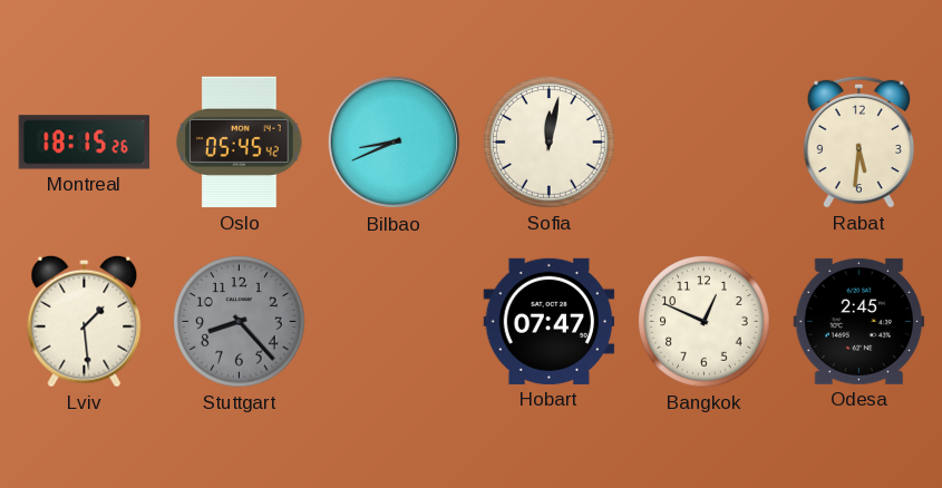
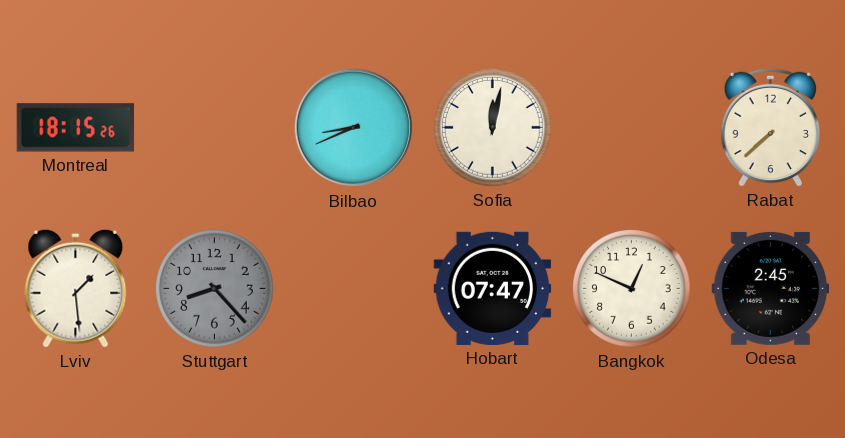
Oslo: 05:45 -> none (240, 143)
Rabat: 5:31 -> 7:38 (770, 127)
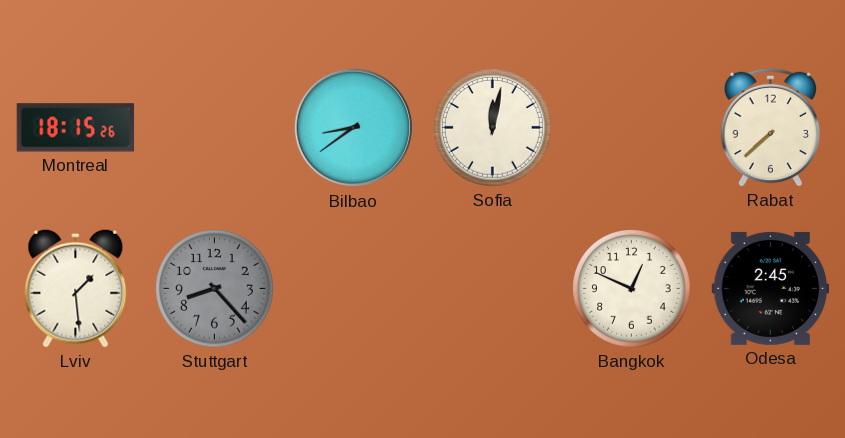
Bilbao: 8:41 -> 8:39 (354, 128)
Hobart: 07:47 -> none (493, 288)
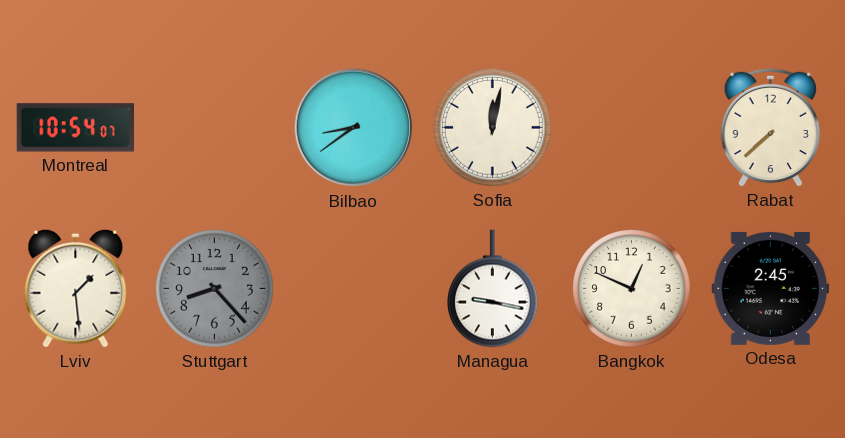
Montreal: 18:15 -> 10:54 (76, 128)
Managua: none -> 9:17 (493, 289)
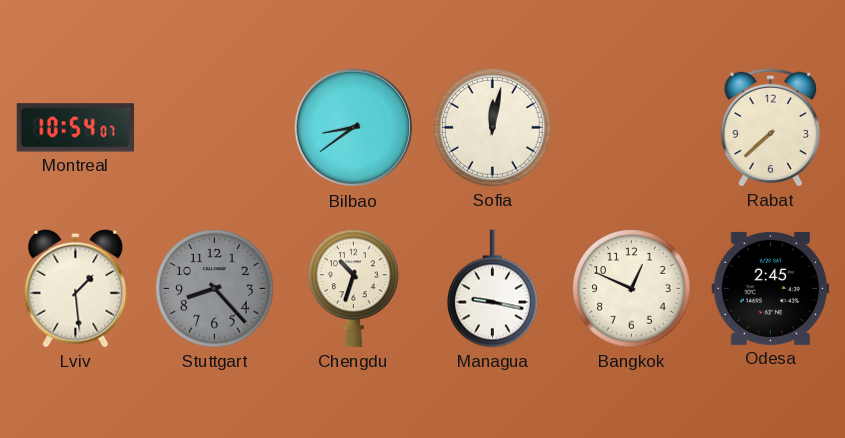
Chengdu: none -> 10:33 (354, 289)
